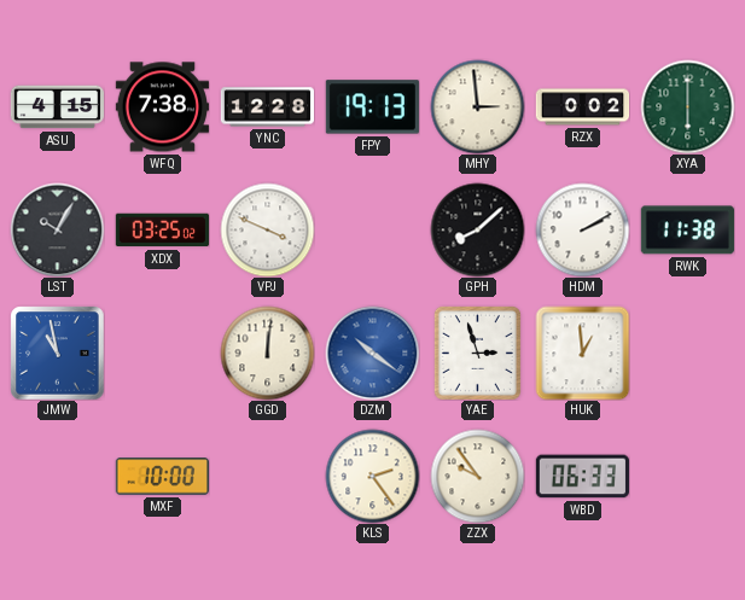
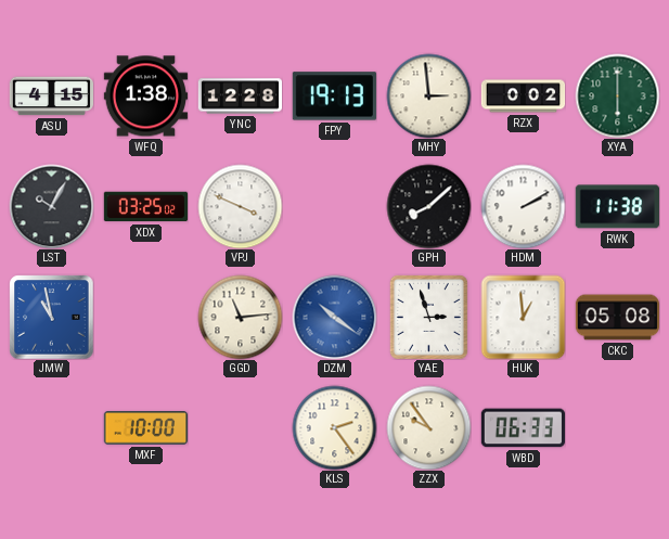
WFQ: 7:38 -> 1:38 (145, 97)
GGD: 12:01 -> 11:14 (240, 317)
CKC: none -> 05:08 (617, 318)
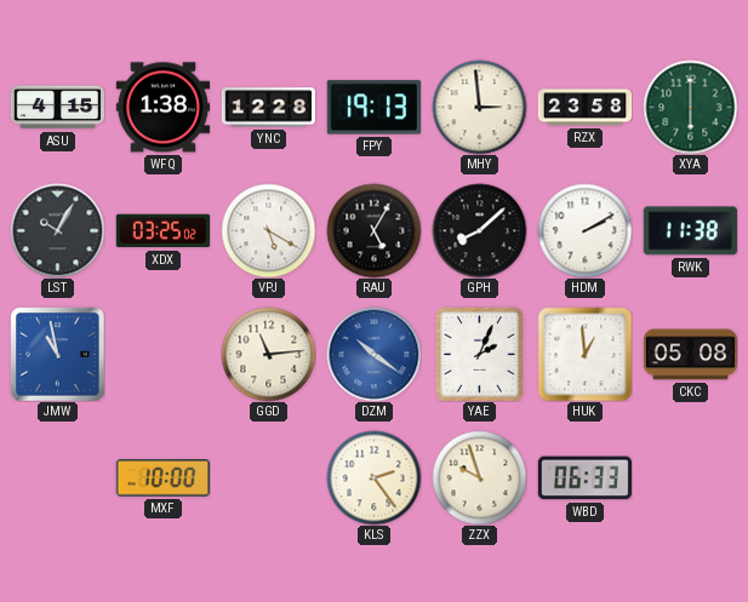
RZX: 0:02 -> 23:58 (584, 108)
VPJ: 3:49 -> 5:20 (268, 230)
RAU: none -> 5:05 (373, 230)
YAE: 2:57 -> 2:04 (479, 354)
ZZX: 9:54 -> 9:57 (479, 477)
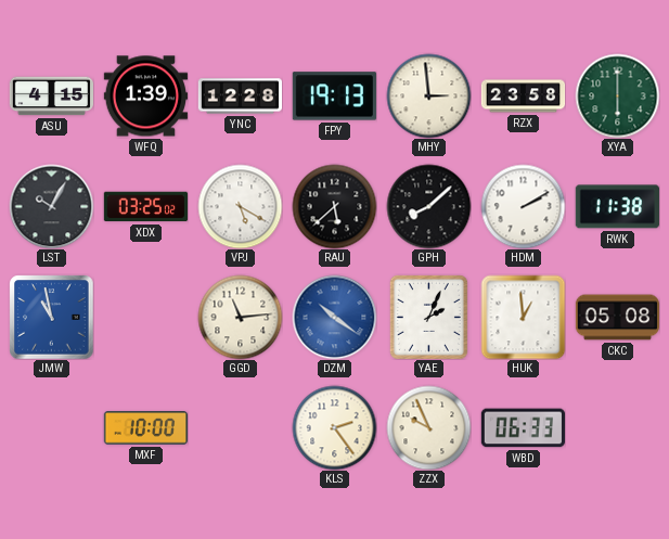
WFQ: 1:38 -> 1:39 (145, 97)
RAU: 5:05 -> 5:38 (334, 206)
ZZX: 9:57 -> 9:56 (428, 427)
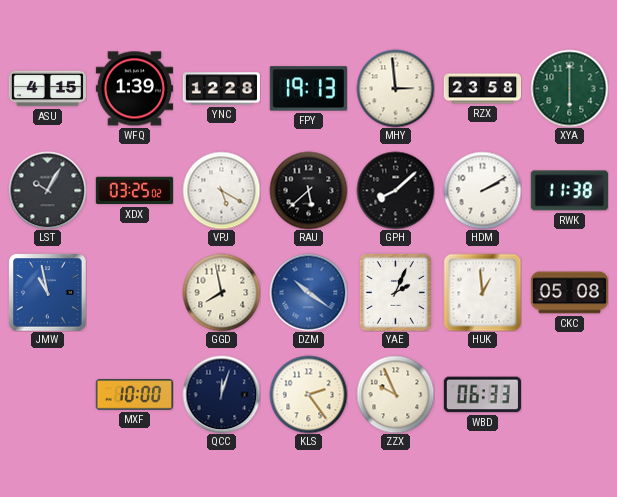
GGD: 11:14 -> 7:58 (221, 292)
QCC: none -> 12:03 (221, 394)
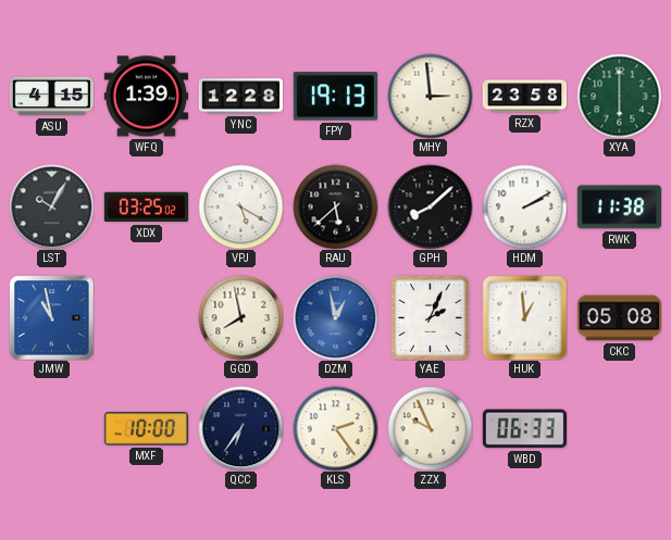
DZM: 10:21 -> 12:58 (335, 317)
QCC: 12:03 -> 6:36 (240, 428)
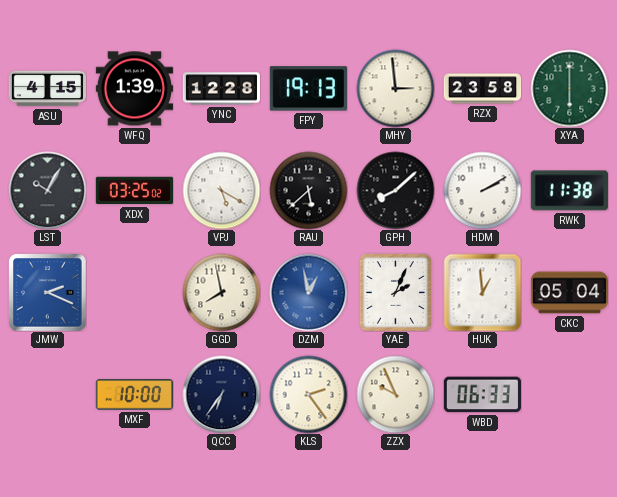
JMW: 10:58 -> 2:19 (47, 292)
CKC: 05:08 -> 05:04 (569, 293)
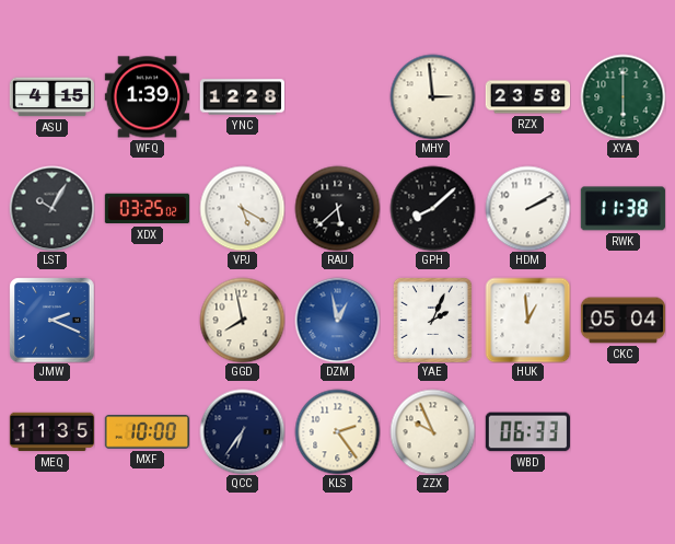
FPY: 19:13 -> none (308, 89)
MEQ: none -> 11:35 (51, 432)
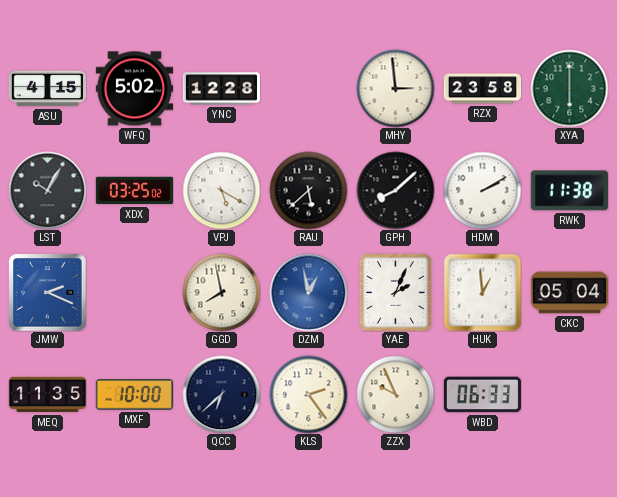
WFQ: 1:39 -> 5:02 (134, 89)
QCC: 6:36 -> 6:38 (221, 394)
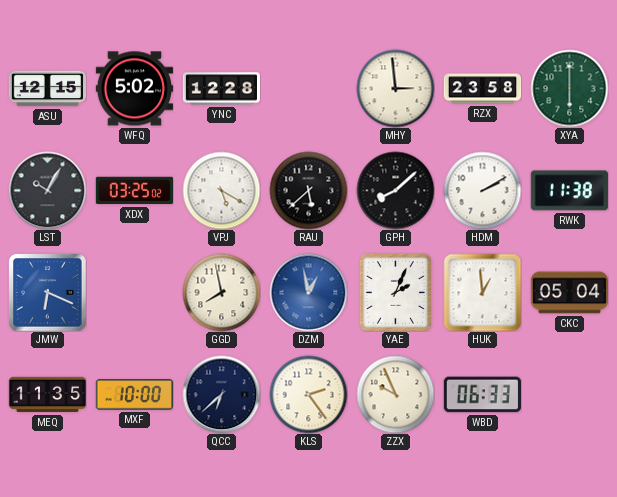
ASU: 4:15 -> 12:15 (47, 89)
JMW: 2:19 -> 6:19 (47, 292)
